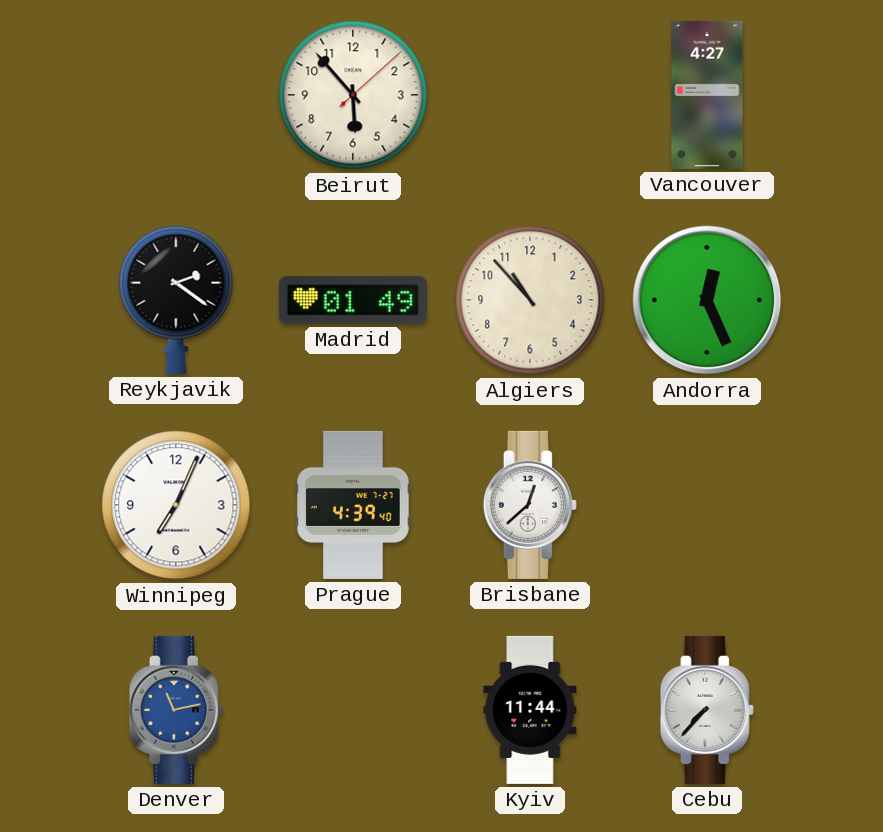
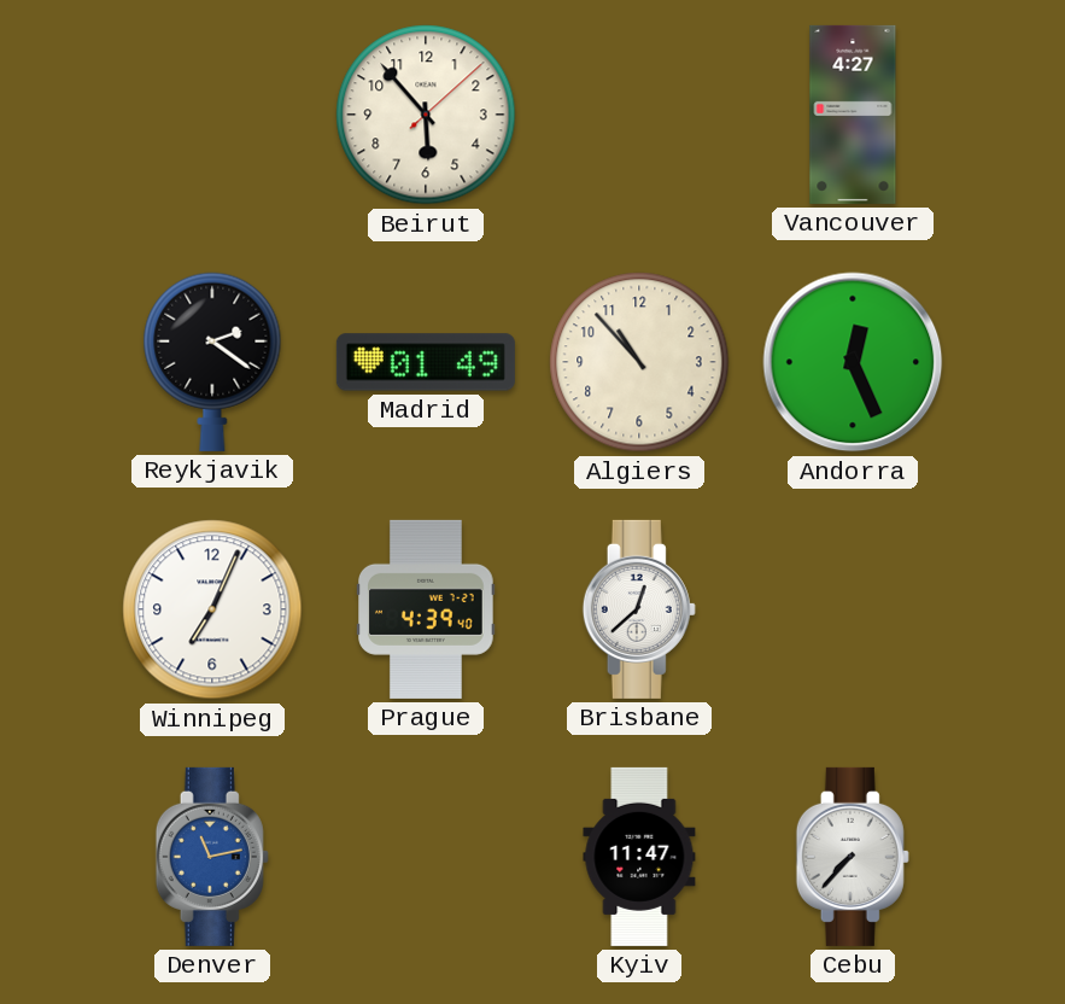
Kyiv: 11:44 -> 11:47 (639, 857)
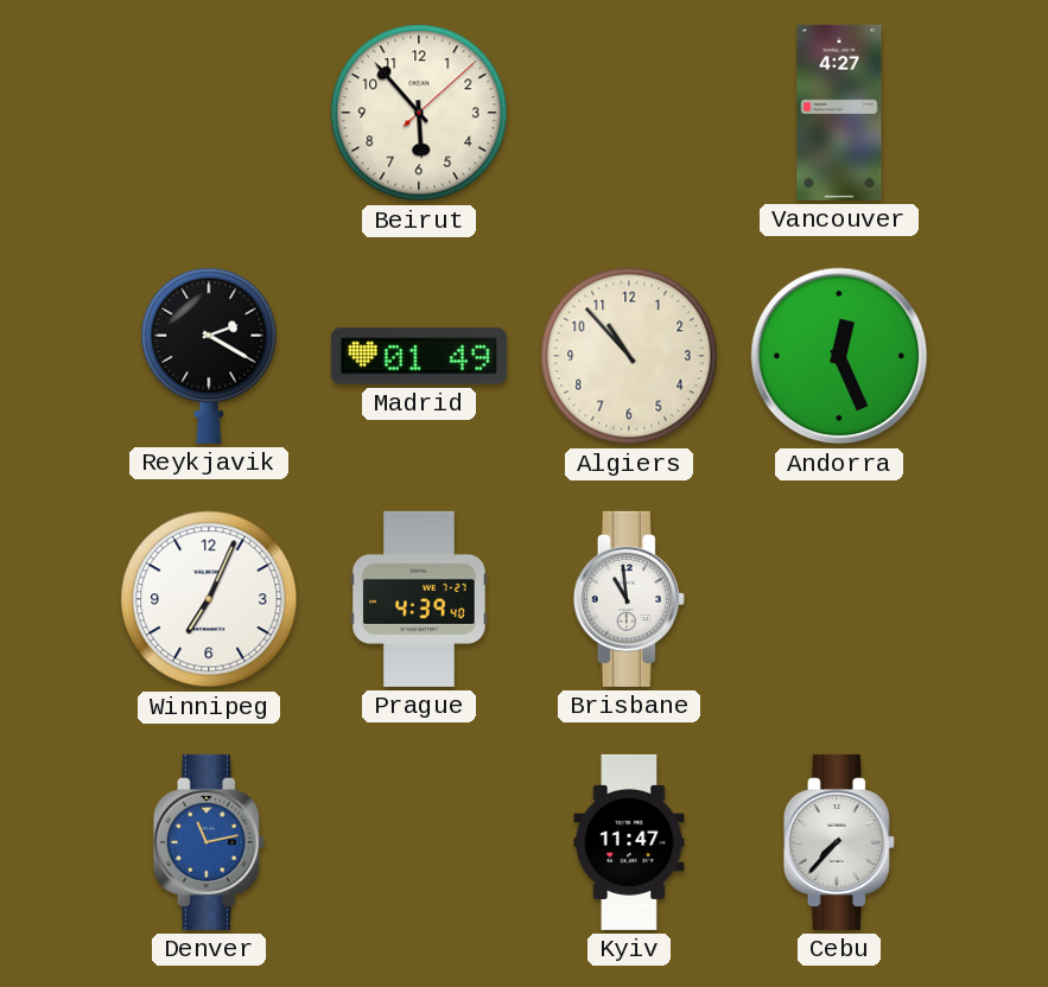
Reykjavik: 2:21 -> 2:20 (209, 356)
Brisbane: 12:38 -> 10:59 (629, 599)
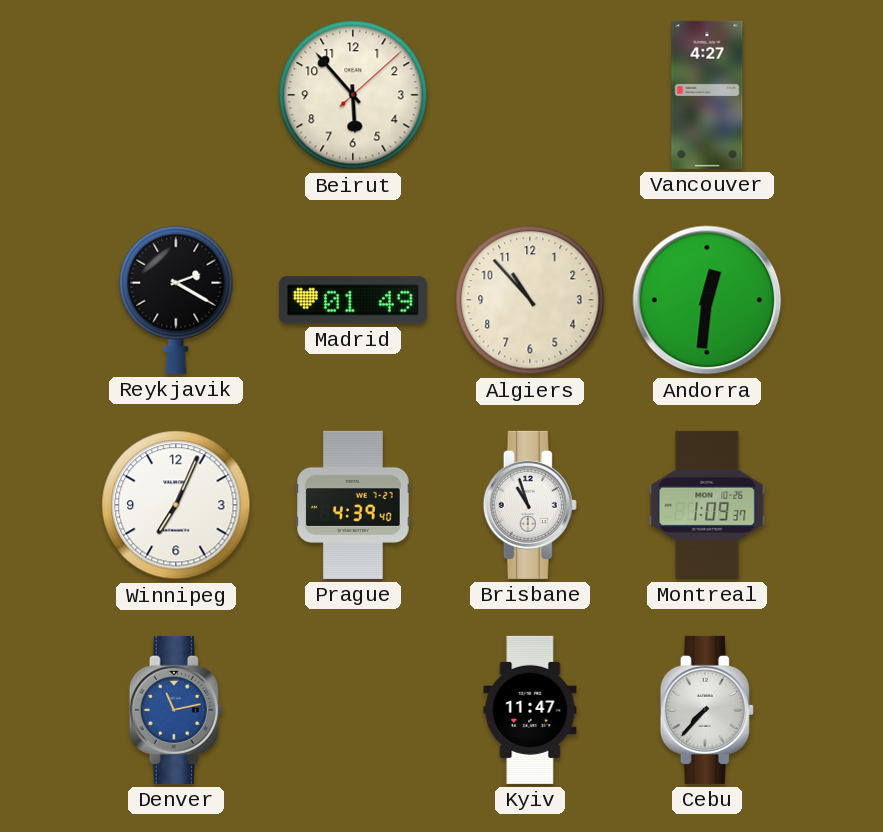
Andorra: 12:26 -> 12:31 (707, 300)
Brisbane: 10:59 -> 10:57 (530, 505)
Montreal: none -> 1:09 (707, 505)
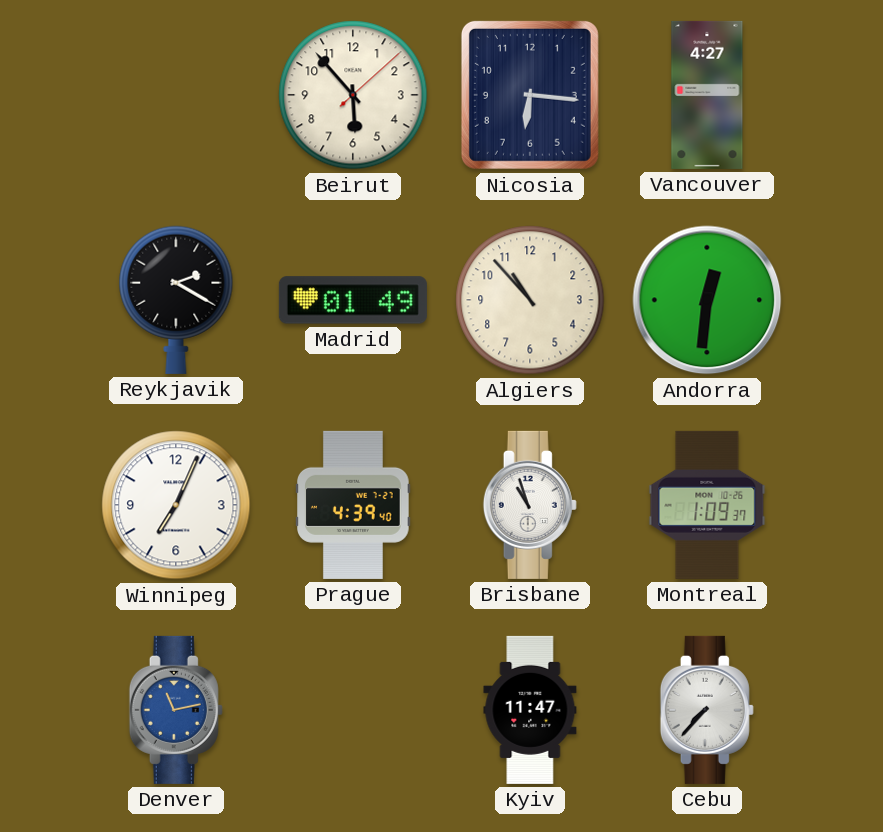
Nicosia: none -> 6:16 (530, 95)
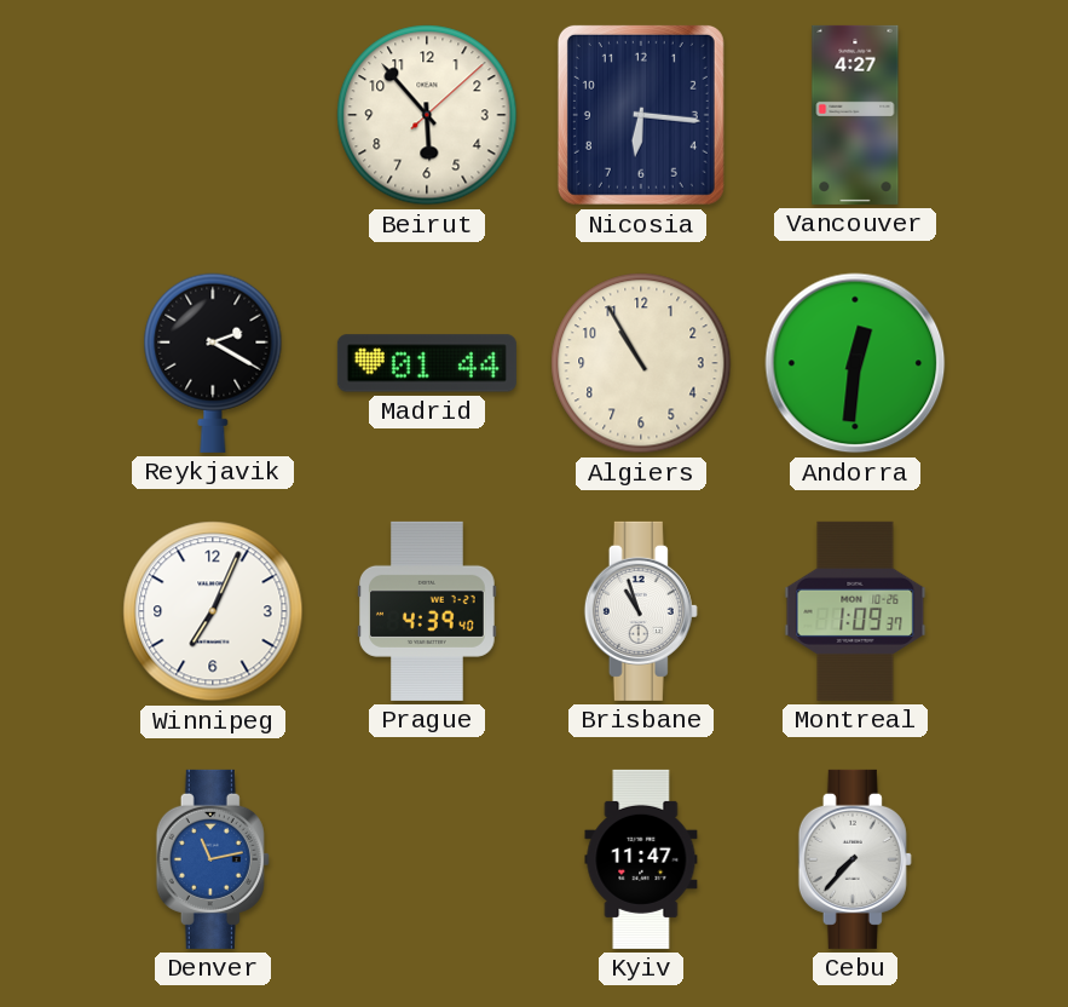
Madrid: 01:49 -> 01:44 (427, 363)
Algiers: 10:53 -> 10:55 (641, 363)
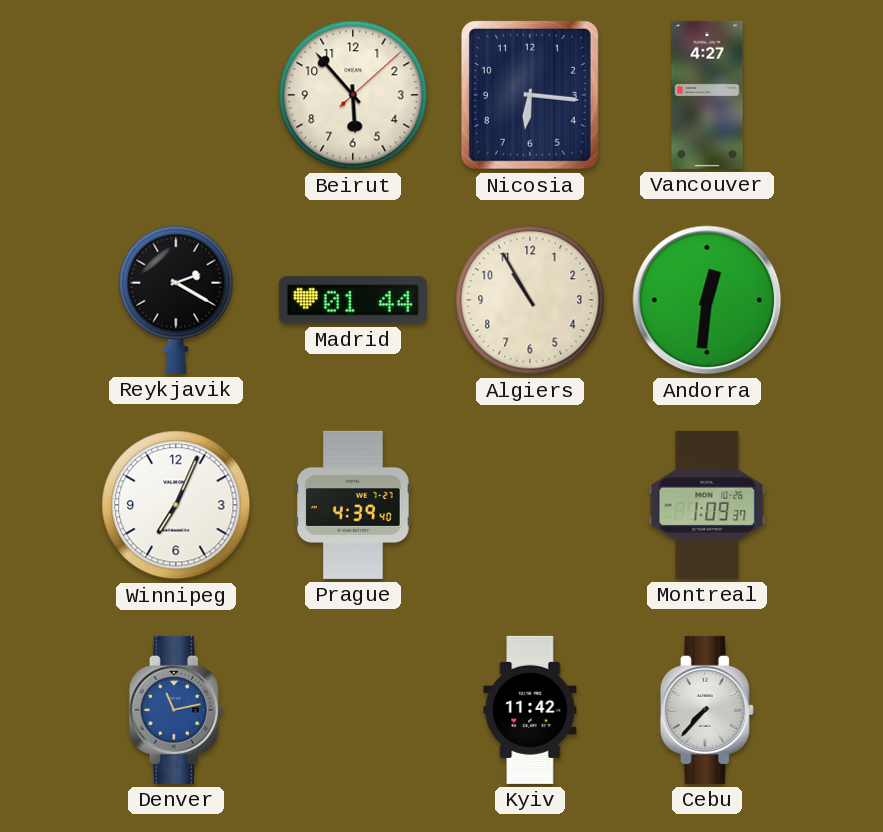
Brisbane: 10:57 -> none (641, 611)
Kyiv: 11:47 -> 11:42 (530, 710)
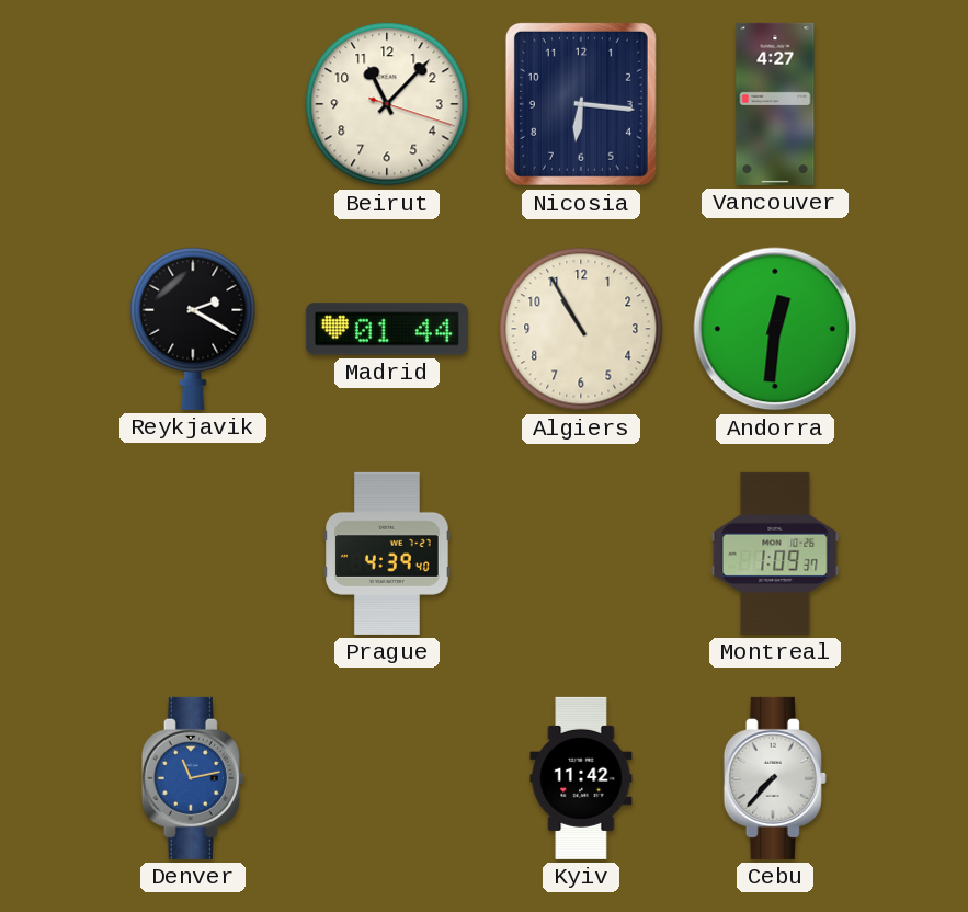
Beirut: 5:53 -> 11:07 (387, 104)
Winnipeg: 7:04 -> none (176, 505)
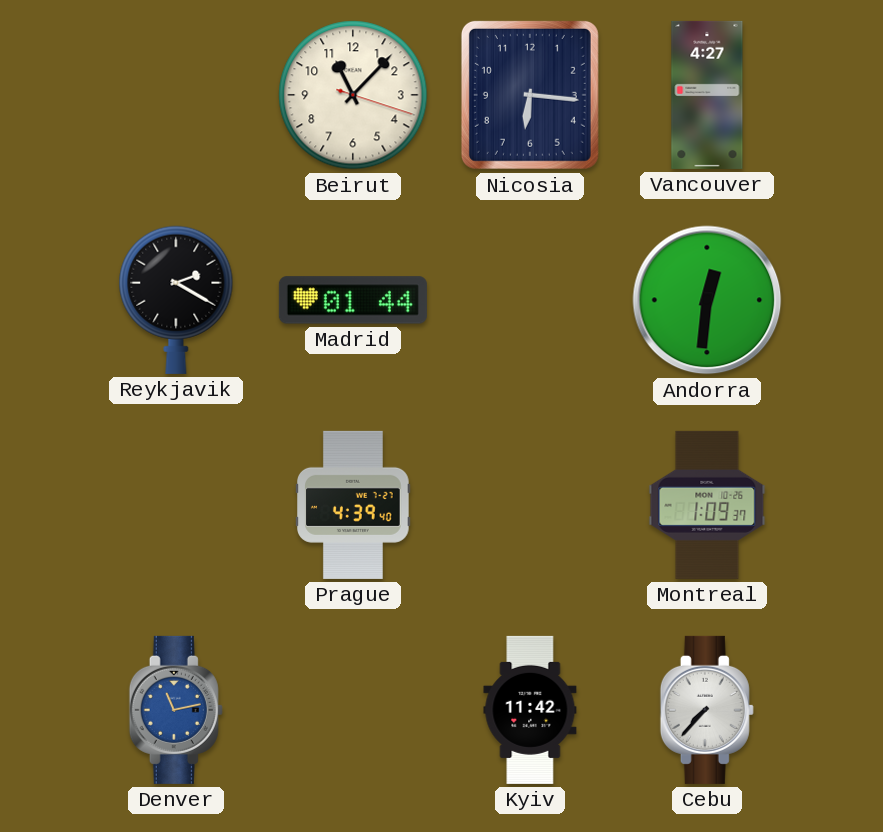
Algiers: 10:55 -> none (581, 329)
